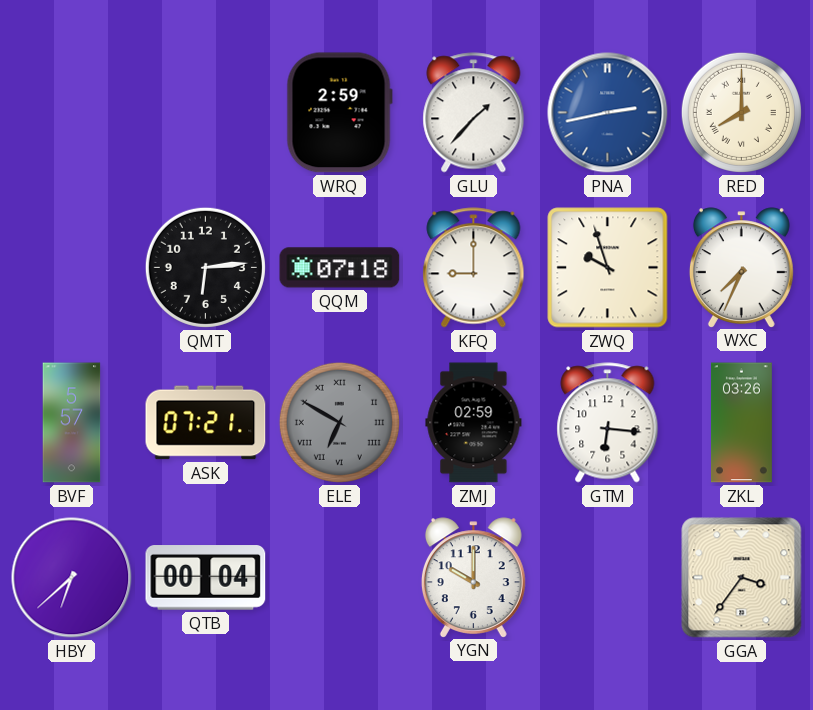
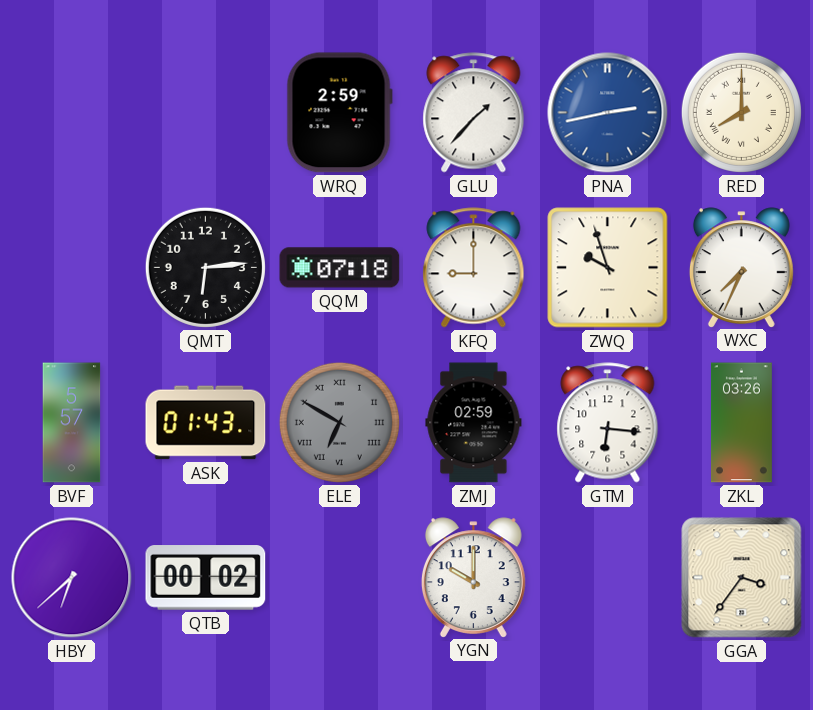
ASK: 07:21 -> 01:43 (206, 423)
QTB: 00:04 -> 00:02 (206, 578)
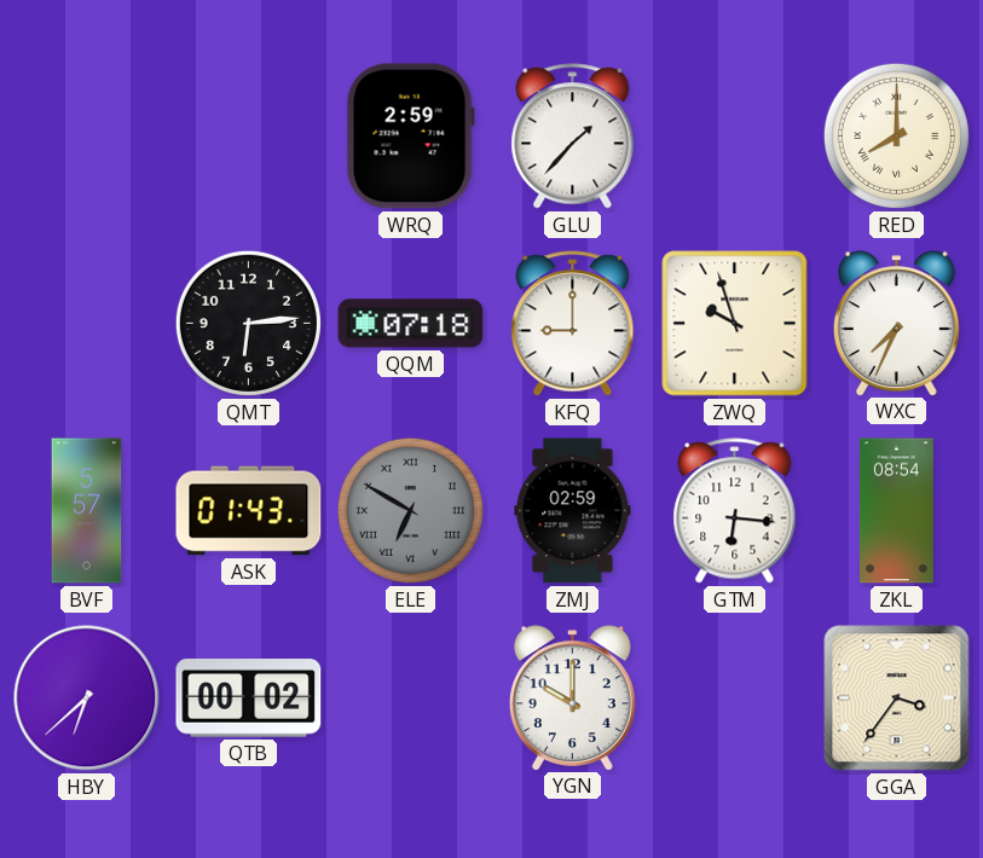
PNA: 2:43 -> none (608, 113)
ZKL: 03:26 -> 08:54 (896, 511)
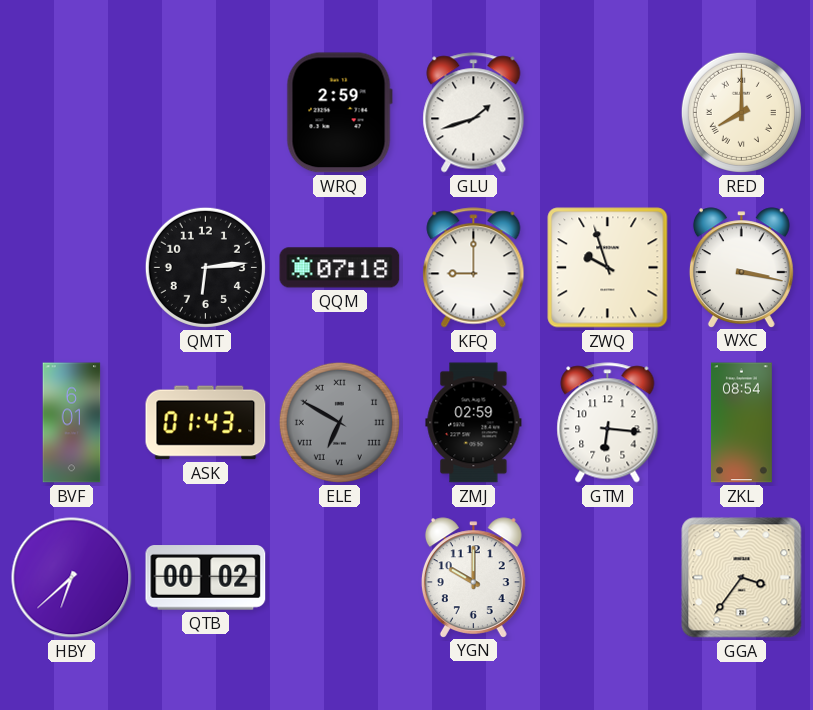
GLU: 1:37 -> 1:42 (474, 113)
WXC: 7:34 -> 3:17 (741, 267)
BVF: 5:57 -> 6:01 (72, 423)
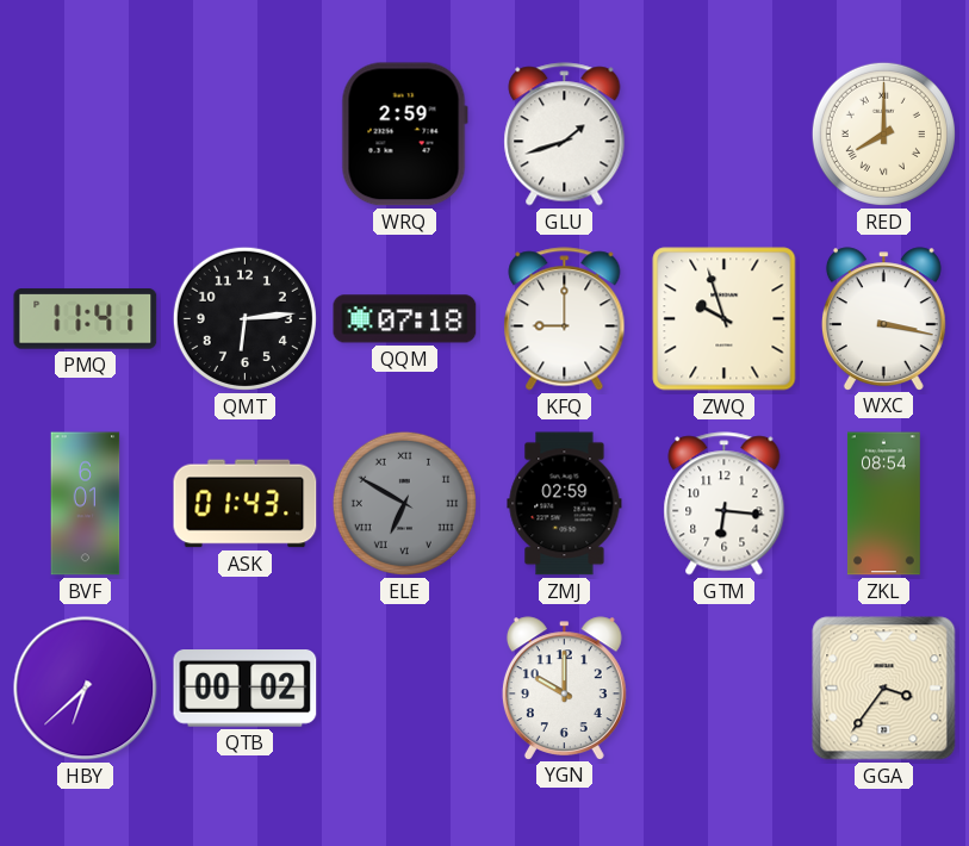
PMQ: none -> 11:41 (86, 319)
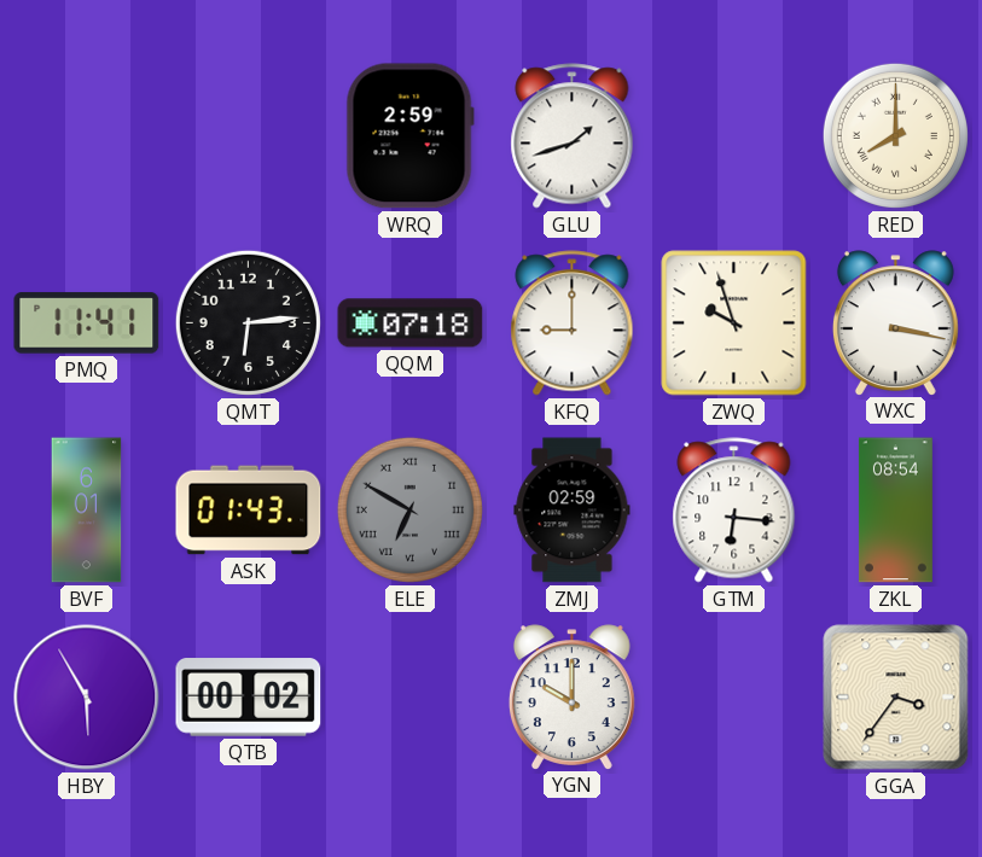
HBY: 6:38 -> 5:55 (87, 698)
